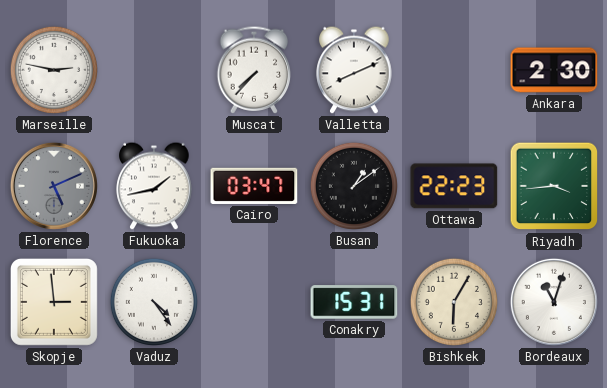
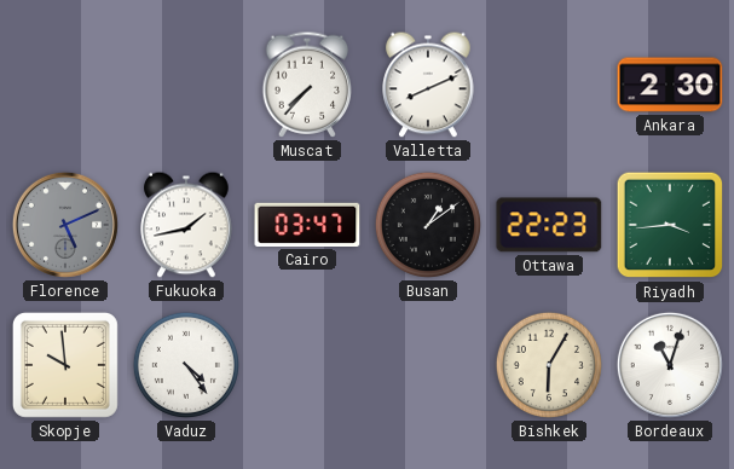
Marseille: 2:47 -> none (54, 70)
Skopje: 2:59 -> 9:59 (65, 365)
Conakry: 15:31 -> none (354, 302)
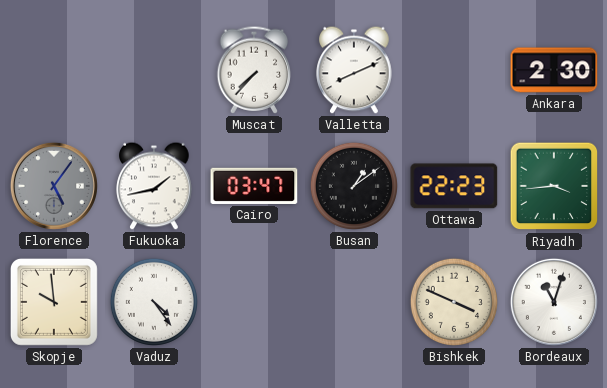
Florence: 5:11 -> 5:06 (54, 186)
Bishkek: 6:05 -> 3:49 (454, 302)
